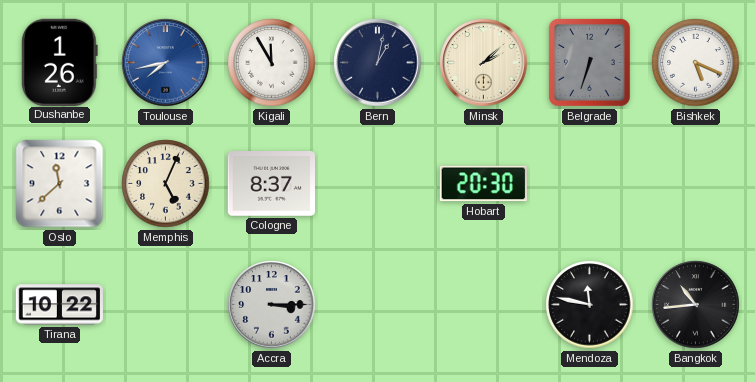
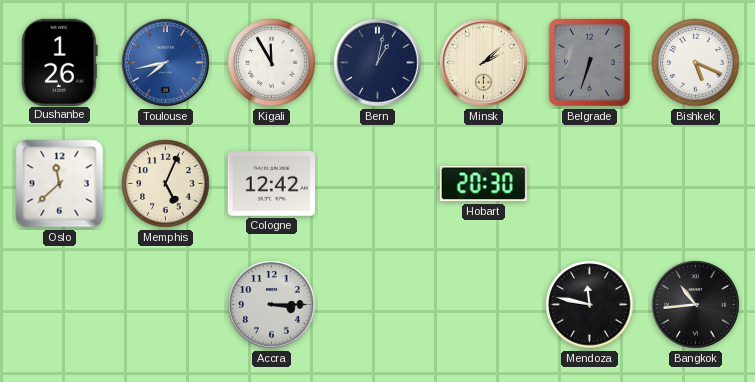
Cologne: 8:37 -> 12:42 (271, 184)
Tirana: 10:22 -> none (59, 305)
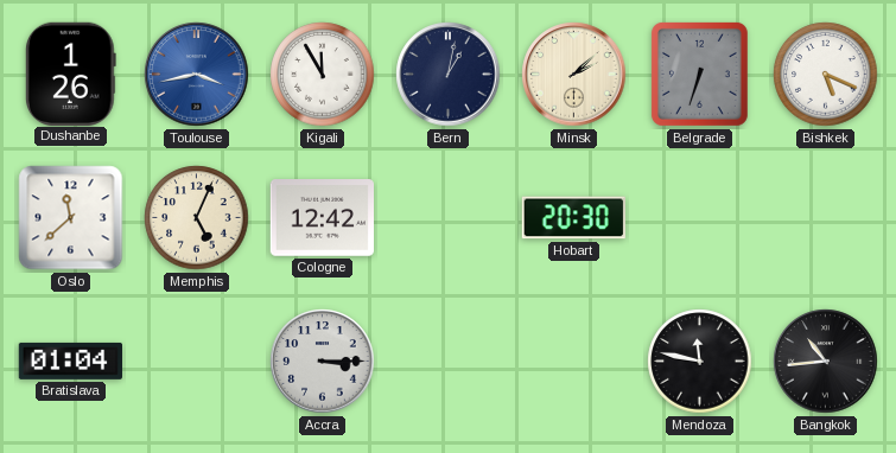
Toulouse: 7:43 -> 3:43 (197, 75)
Bratislava: none -> 01:04 (70, 361)
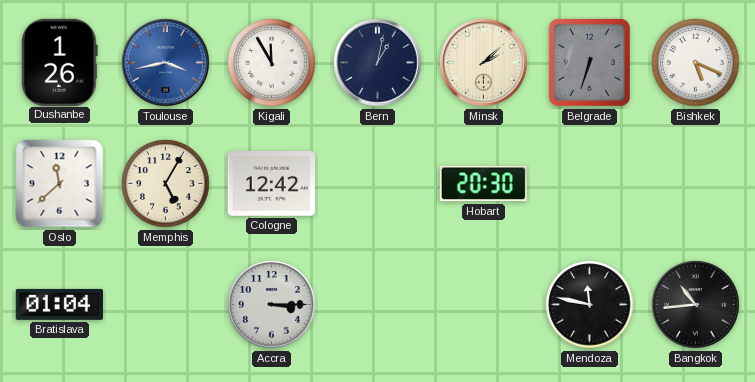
Memphis: 5:04 -> 5:05 (166, 184)
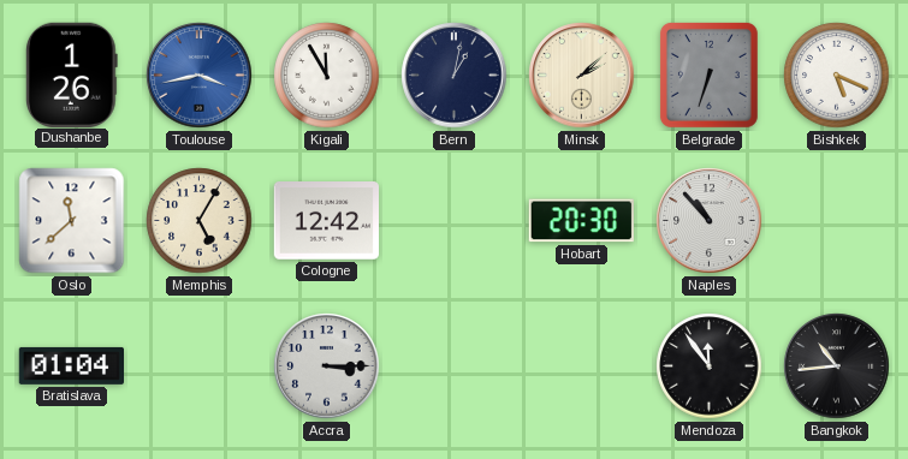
Naples: none -> 10:53 (710, 221)
Mendoza: 11:47 -> 11:54 (710, 366)
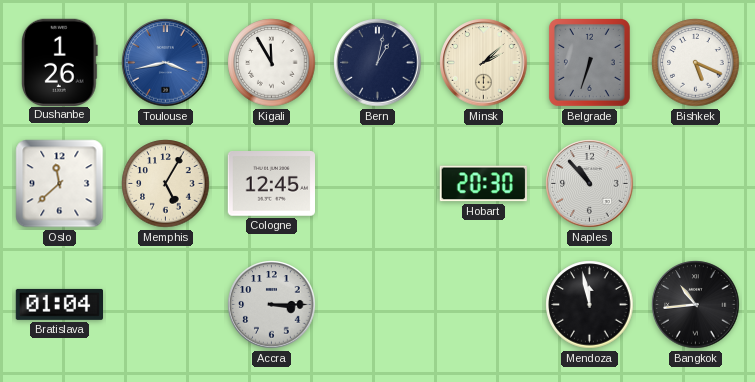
Cologne: 12:42 -> 12:45 (271, 184)
Mendoza: 11:54 -> 11:58 (590, 305)
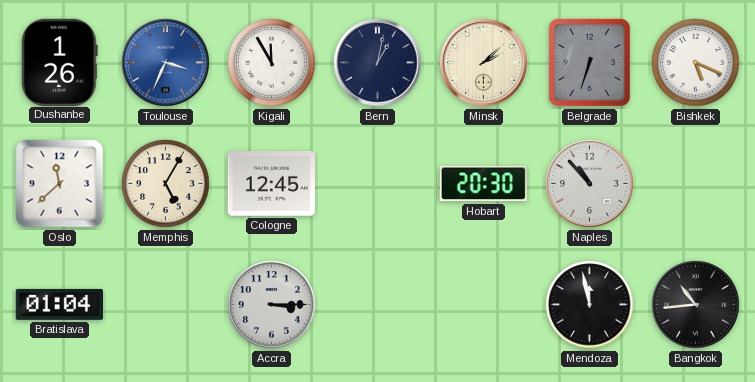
Toulouse: 3:43 -> 3:34 (166, 63)
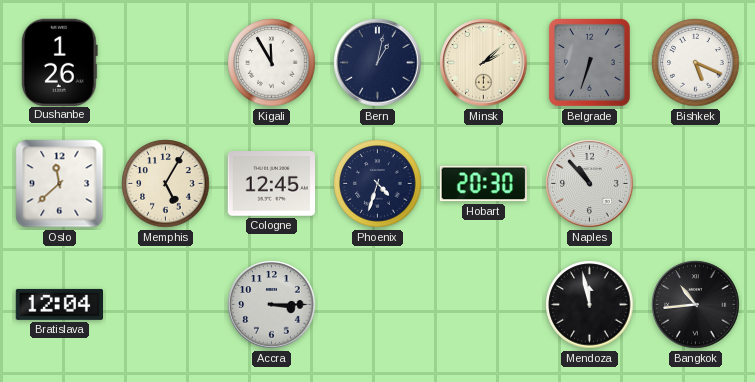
Toulouse: 3:34 -> none (166, 63)
Phoenix: none -> 4:33 (378, 184)
Bratislava: 01:04 -> 12:04 (59, 304)
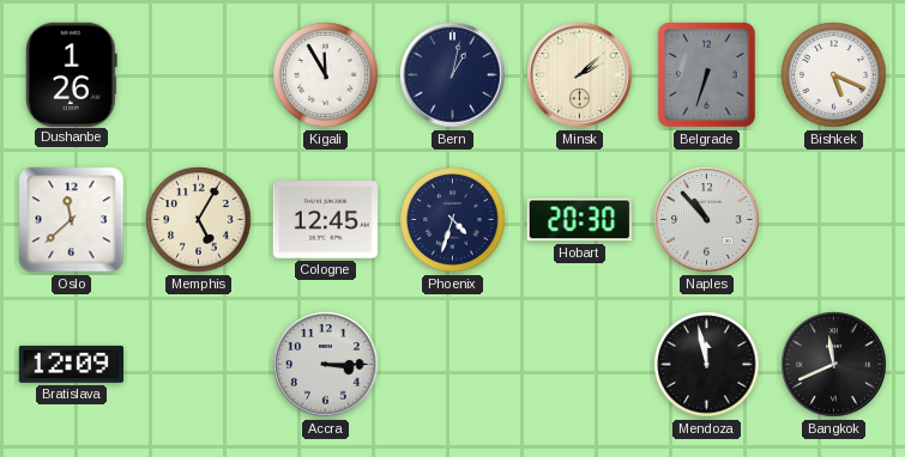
Bratislava: 12:04 -> 12:09 (71, 364)
Bangkok: 10:44 -> 11:41 (834, 365)
